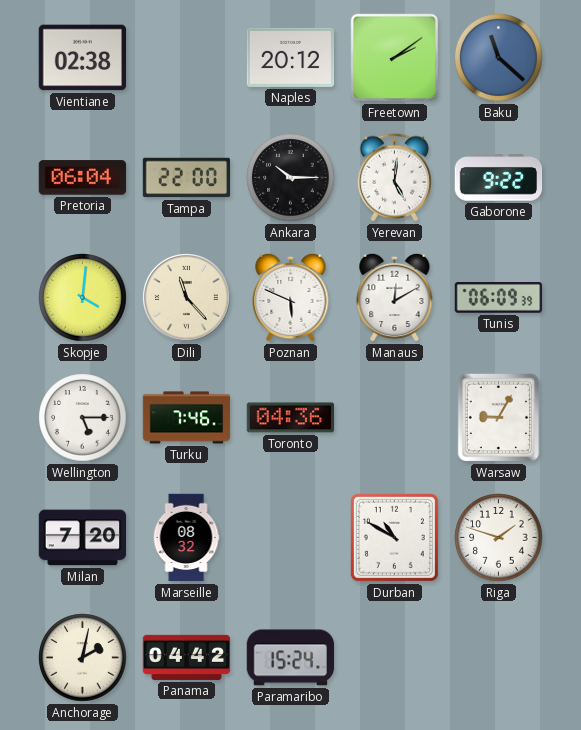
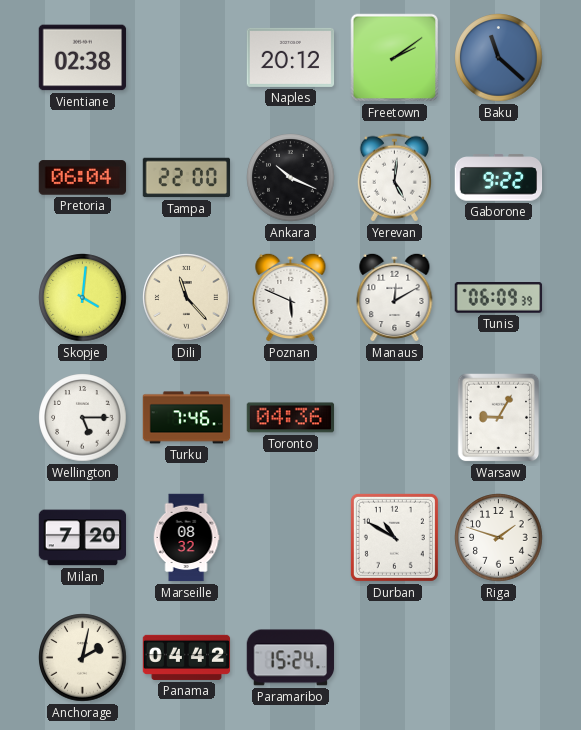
Ankara: 10:15 -> 10:19 (291, 178)
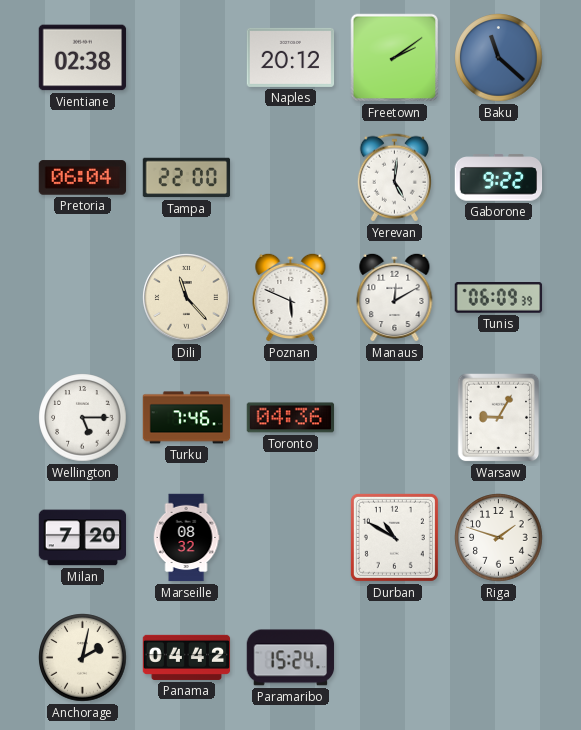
Ankara: 10:19 -> none (291, 178)
Skopje: 4:01 -> none (83, 298)
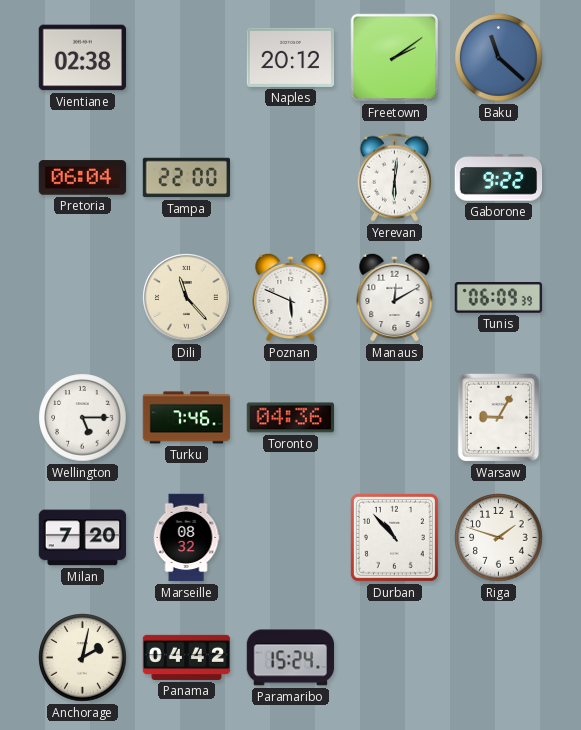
Yerevan: 5:01 -> 6:01 (394, 178)
Durban: 10:50 -> 10:53 (394, 537)
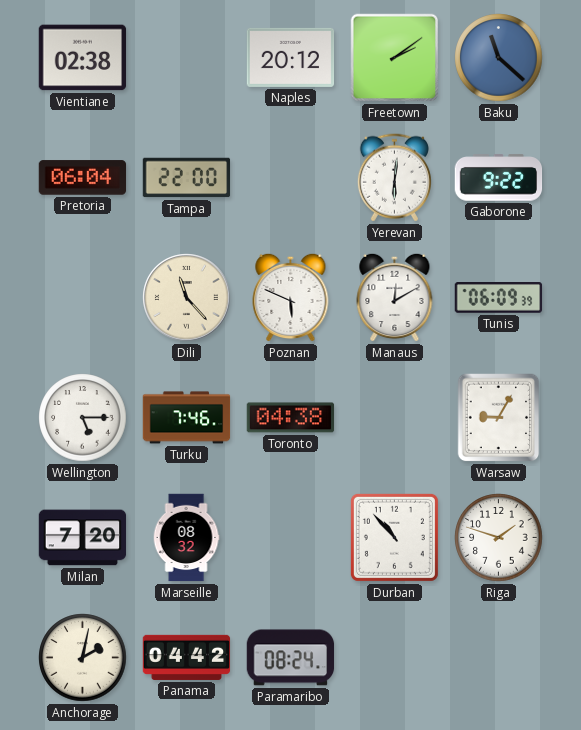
Toronto: 04:36 -> 04:38 (291, 418)
Paramaribo: 15:24 -> 08:24 (291, 658)
